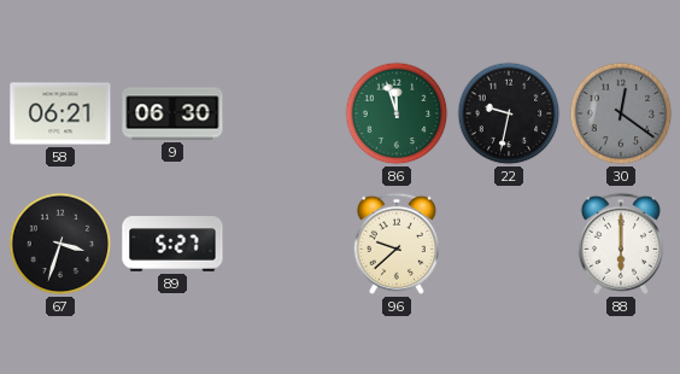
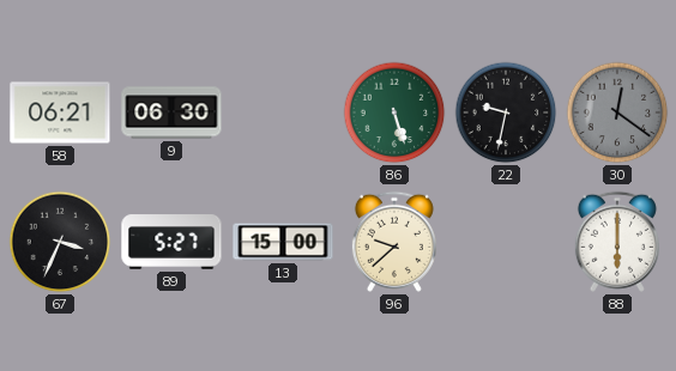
86: 11:57 -> 5:27 (394, 112)
67: 3:33 -> 3:34 (60, 242)
13: none -> 15:00 (283, 242)
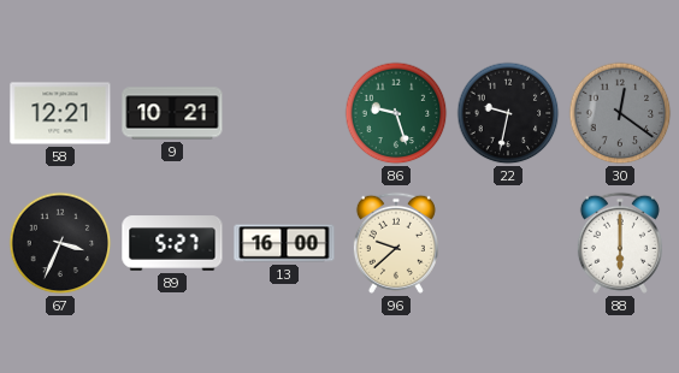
58: 06:21 -> 12:21 (60, 113)
9: 06:30 -> 10:21 (172, 113)
86: 5:27 -> 9:27 (396, 113)
13: 15:00 -> 16:00 (284, 243)
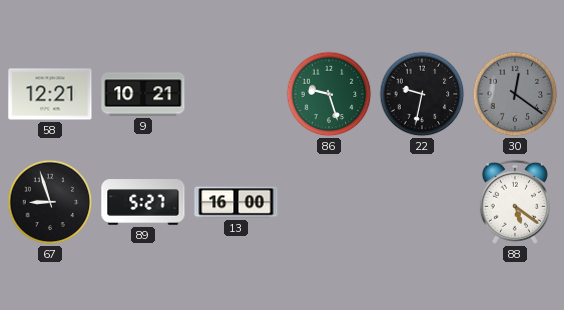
67: 3:34 -> 8:57 (50, 202)
96: 9:38 -> none (396, 243)
88: 6:00 -> 5:21 (515, 202)
